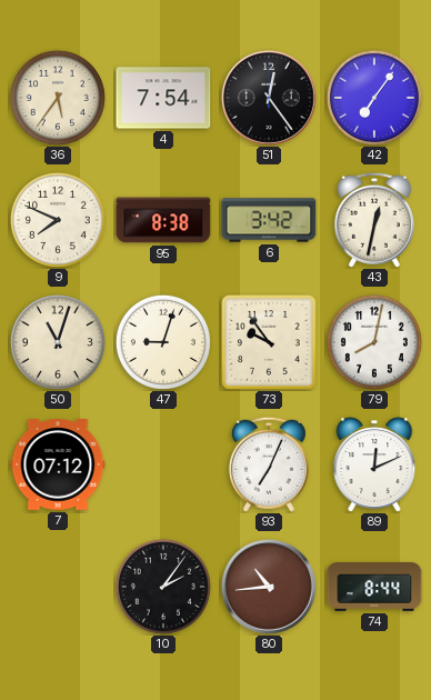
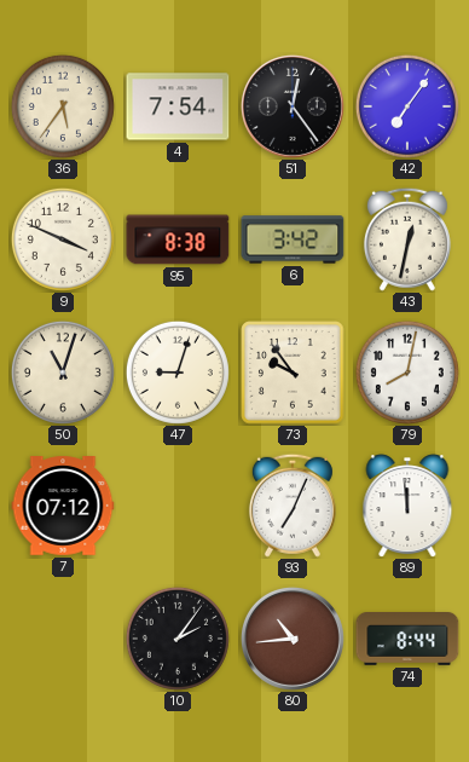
9: 7:49 -> 3:49 (63, 239)
89: 12:11 -> 11:59 (407, 506)
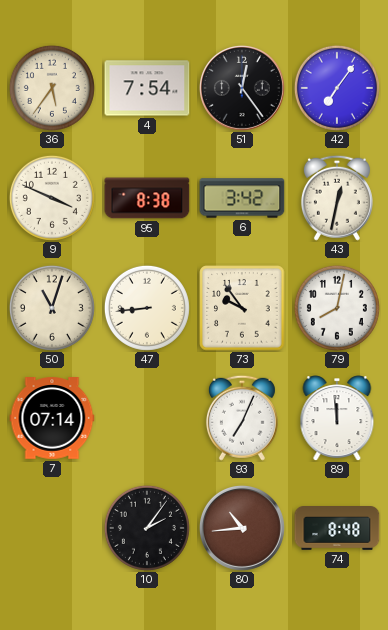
47: 9:03 -> 8:44 (147, 308)
7: 07:12 -> 07:14 (52, 418)
74: 8:44 -> 8:48 (337, 529)
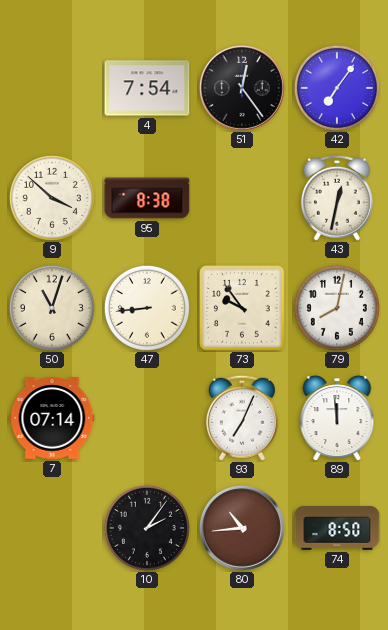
36: 5:36 -> none (52, 88)
9: 3:49 -> 3:52 (52, 198)
6: 3:42 -> none (242, 198)
74: 8:48 -> 8:50 (337, 529)
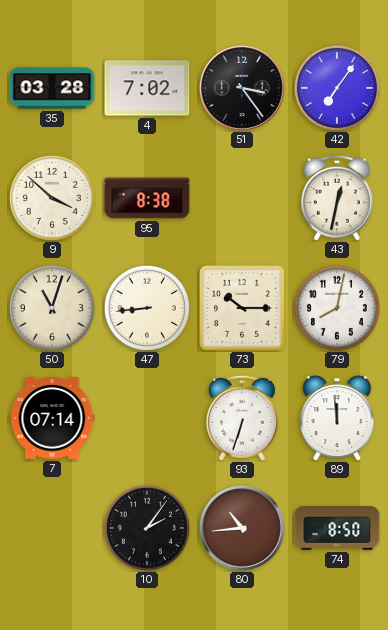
35: none -> 03:28 (52, 88)
4: 7:54 -> 7:02 (147, 88)
51: 12:24 -> 3:24 (242, 88)
73: 9:54 -> 10:15 (242, 308)
93: 7:04 -> 6:33 (242, 418)
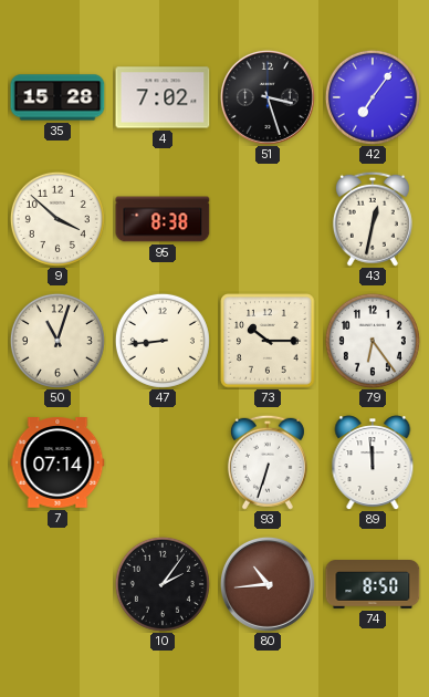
35: 03:28 -> 15:28 (57, 97)
51: 3:24 -> 3:27 (268, 97)
79: 8:02 -> 6:24 (373, 341)
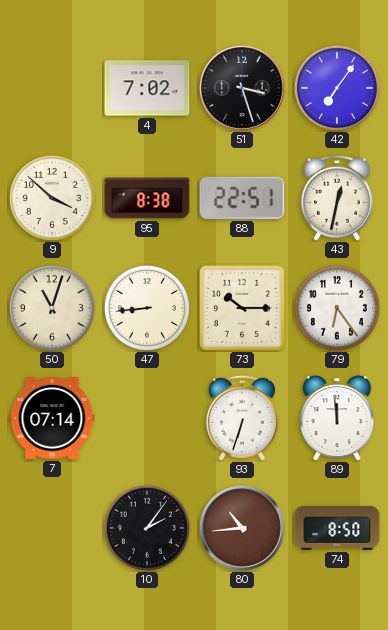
35: 15:28 -> none (57, 97)
88: none -> 22:51 (242, 198)
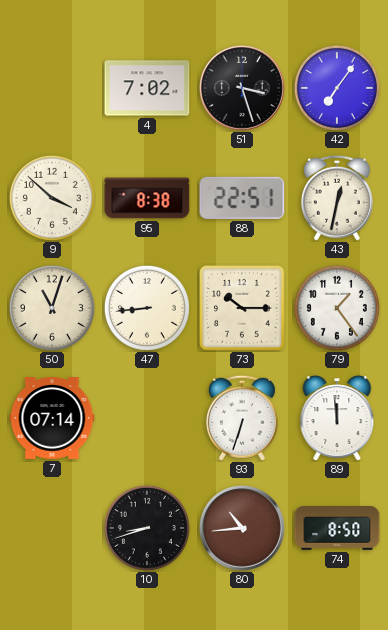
79: 6:24 -> 1:24 (337, 308)
10: 2:06 -> 8:42 (147, 528)
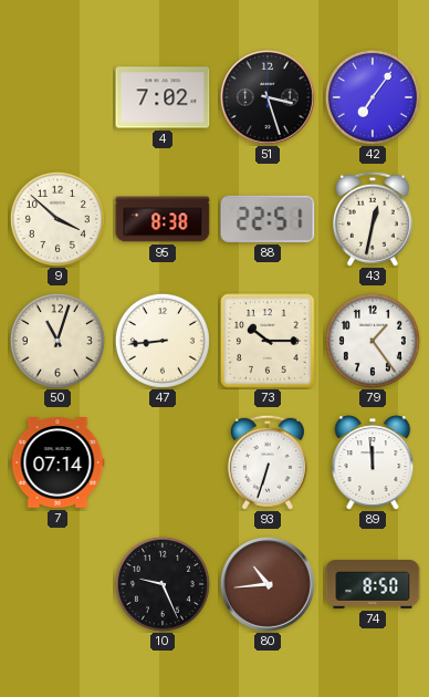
10: 8:42 -> 9:26 (163, 584)
